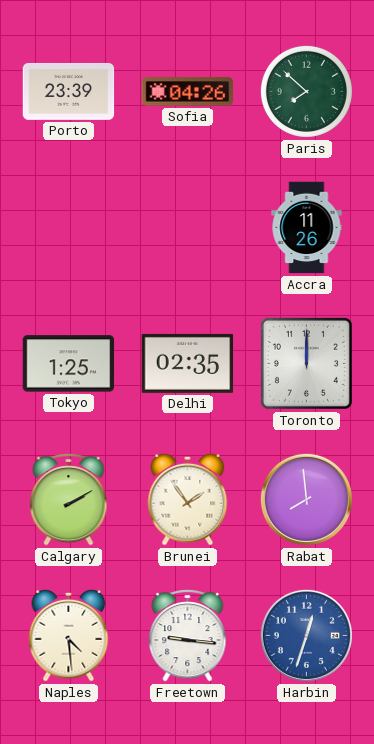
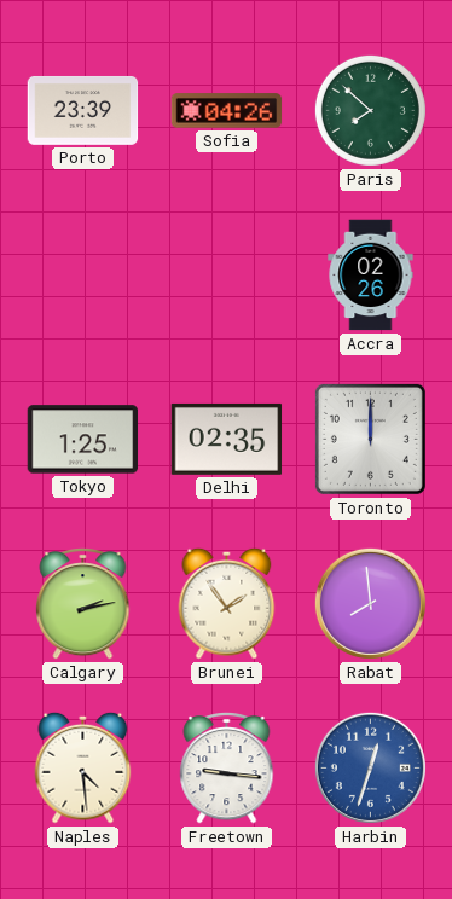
Accra: 11:26 -> 02:26 (371, 275)
Calgary: 2:10 -> 2:13 (83, 604)
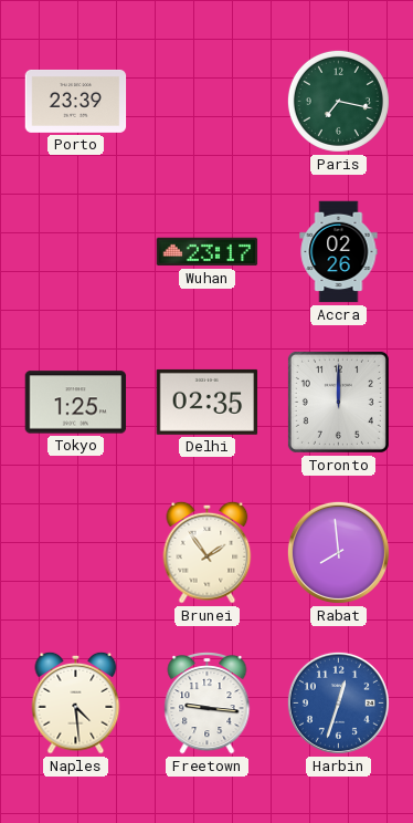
Sofia: 04:26 -> none (227, 111)
Paris: 7:52 -> 7:17 (338, 101)
Wuhan: none -> 23:17 (208, 252)
Calgary: 2:13 -> none (83, 604)
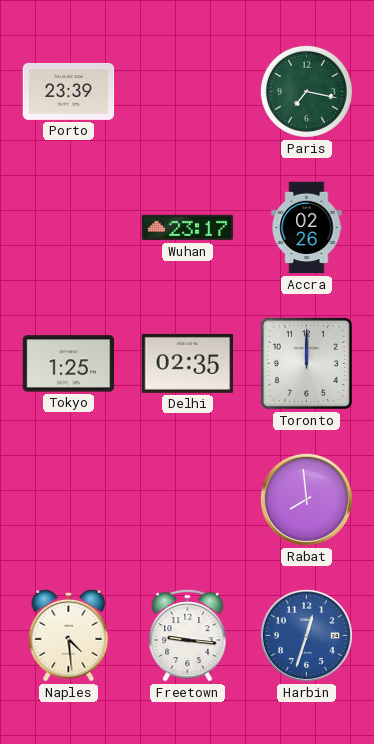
Brunei: 1:54 -> none (208, 552)
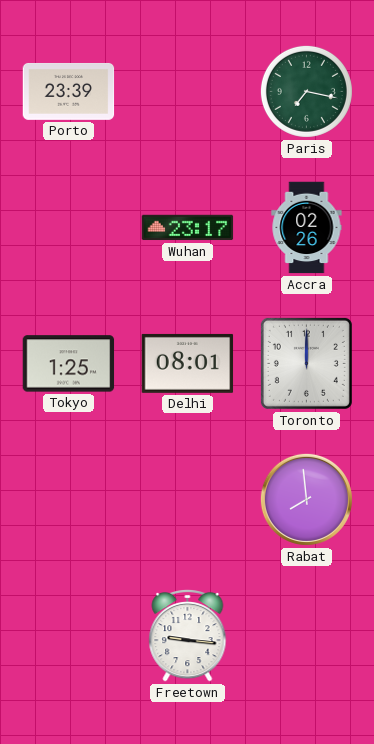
Delhi: 02:35 -> 08:01 (188, 363)
Naples: 4:29 -> none (69, 635)
Harbin: 12:33 -> none (306, 635)
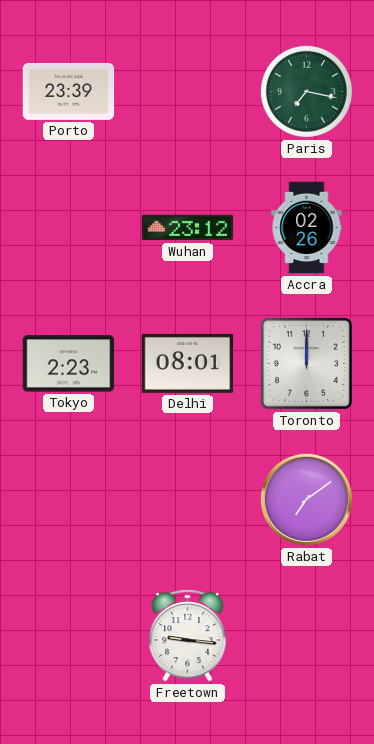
Wuhan: 23:17 -> 23:12 (188, 228)
Tokyo: 1:25 -> 2:23 (69, 364)
Rabat: 7:59 -> 7:09 (306, 499)
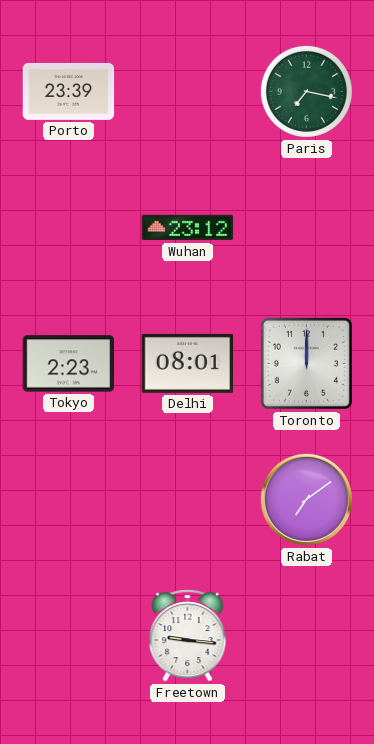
Accra: 02:26 -> none (307, 228)
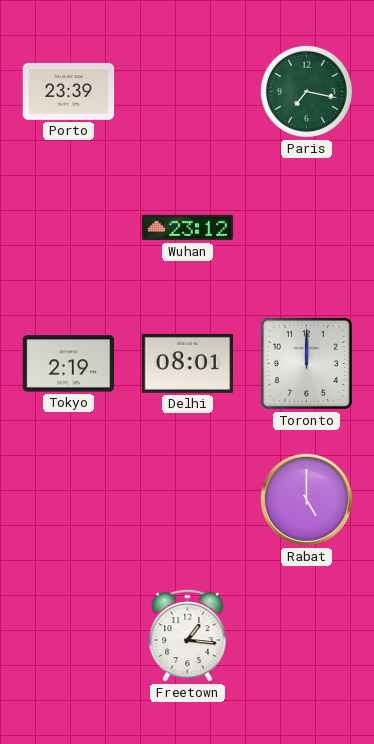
Tokyo: 2:23 -> 2:19 (69, 364)
Rabat: 7:09 -> 5:00 (306, 499)
Freetown: 9:16 -> 1:16 (188, 636)
